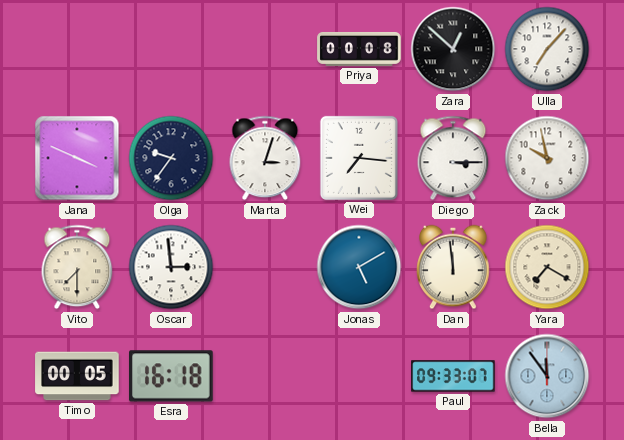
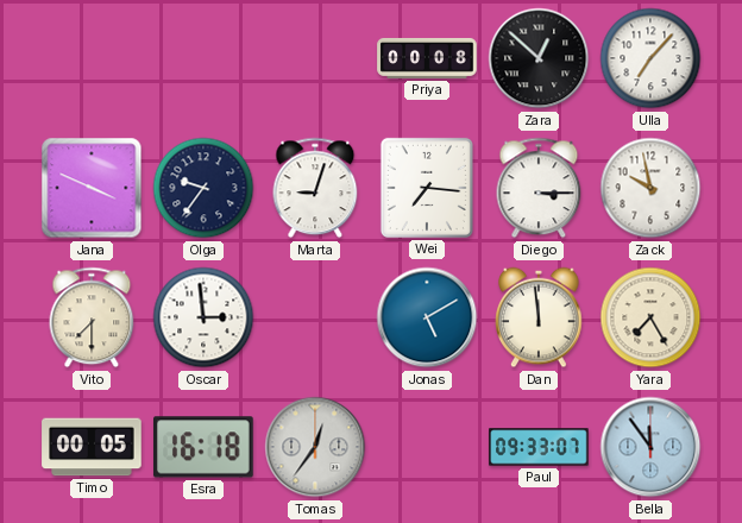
Marta: 3:03 -> 9:03 (315, 188)
Yara: 7:20 -> 7:25 (650, 317)
Tomas: none -> 12:36 (315, 447)
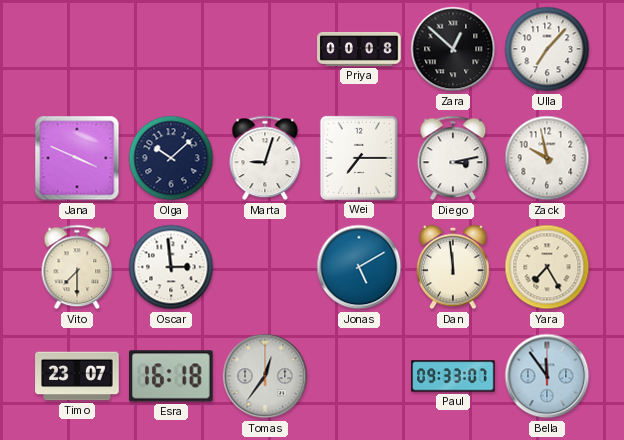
Olga: 9:36 -> 10:08 (171, 158)
Wei: 7:16 -> 7:15 (359, 158)
Diego: 3:15 -> 3:13 (453, 158)
Timo: 00:05 -> 23:07 (77, 376)
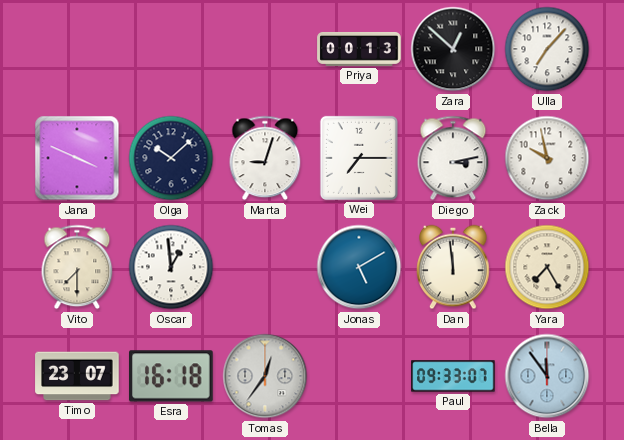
Priya: 00:08 -> 00:13 (359, 49)
Oscar: 2:59 -> 12:59 (171, 267)
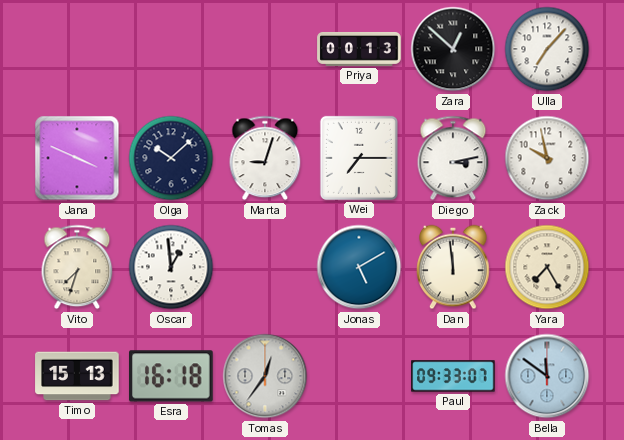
Vito: 7:30 -> 7:33 (77, 267)
Timo: 23:07 -> 15:13 (77, 376)
Bella: 11:54 -> 11:51 (547, 376)
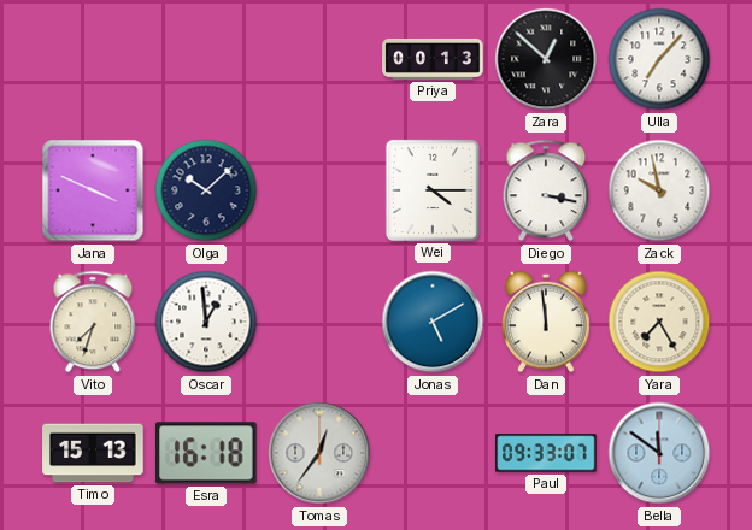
Marta: 9:03 -> none (265, 158)
Wei: 7:15 -> 4:15 (433, 190)
Diego: 3:13 -> 3:17 (546, 190)
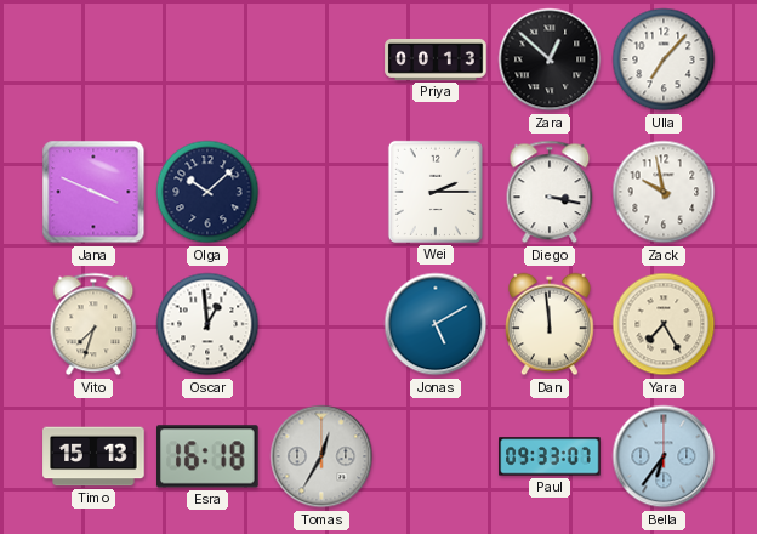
Wei: 4:15 -> 2:15 (436, 192)
Tomas: 12:36 -> 12:35 (321, 456)
Bella: 11:51 -> 6:36 (664, 456)
